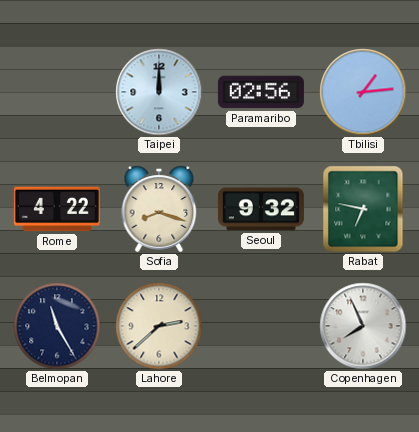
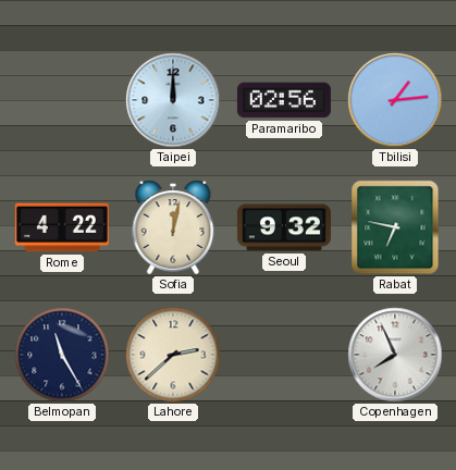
Sofia: 8:18 -> 12:02 (173, 227)
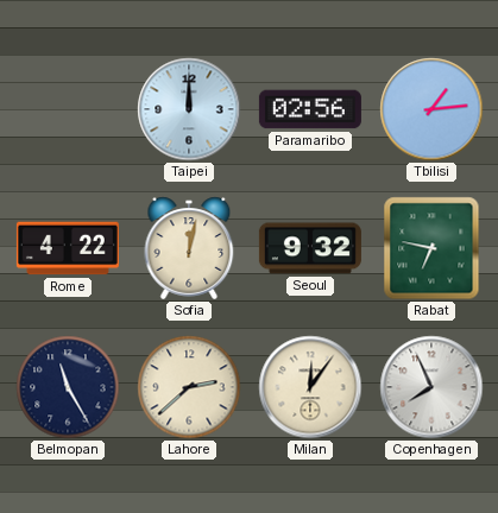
Milan: none -> 12:06 (310, 387)
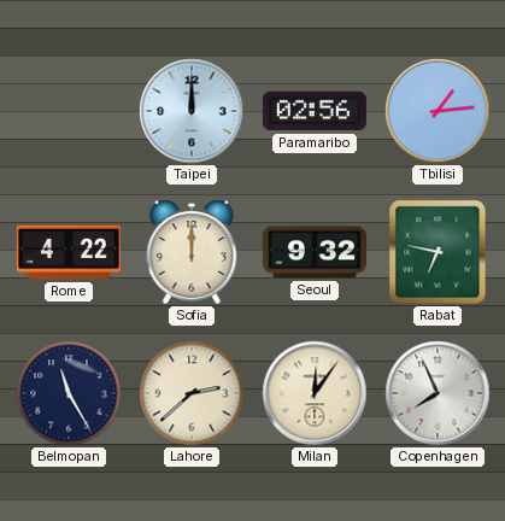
Sofia: 12:02 -> 12:00 (192, 252)
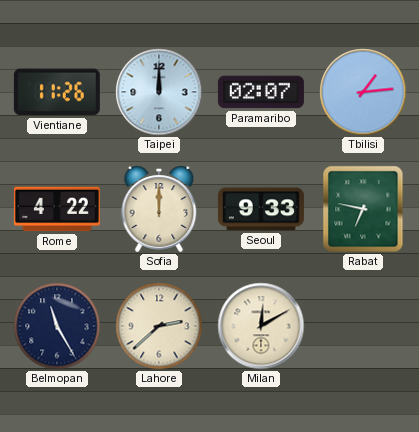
Vientiane: none -> 11:26 (57, 92)
Paramaribo: 02:56 -> 02:07 (261, 92)
Seoul: 9:32 -> 9:33 (261, 209)
Milan: 12:06 -> 12:10 (261, 326)
Copenhagen: 7:56 -> none (438, 393)
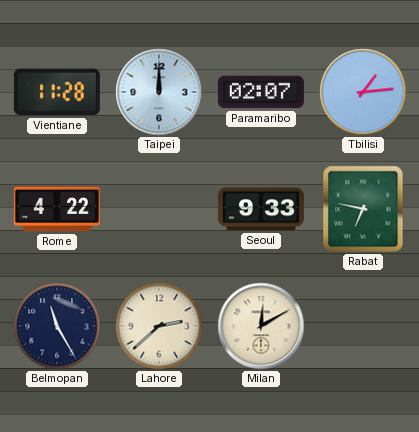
Vientiane: 11:26 -> 11:28 (57, 92)
Sofia: 12:00 -> none (159, 209)
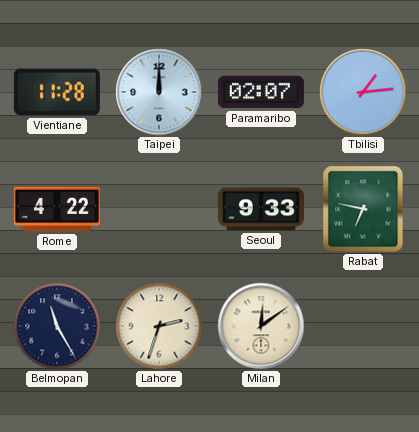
Lahore: 2:38 -> 2:33 (159, 326)
Milan: 12:10 -> 12:09 (261, 326)
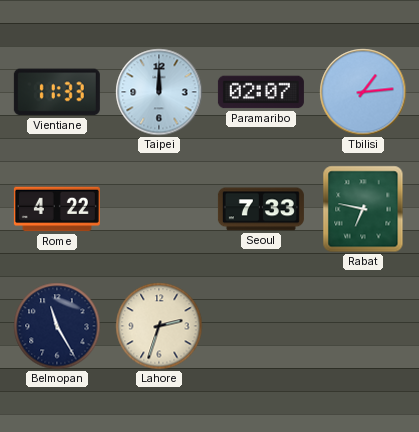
Vientiane: 11:28 -> 11:33 (57, 92)
Seoul: 9:33 -> 7:33 (261, 209)
Milan: 12:09 -> none (261, 326)
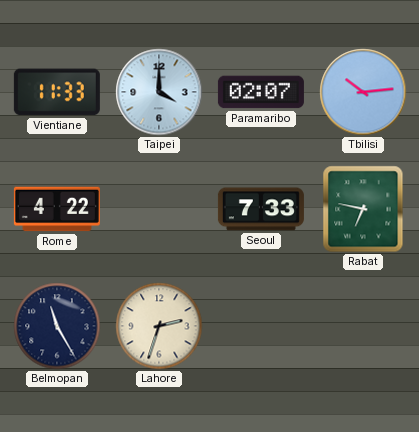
Taipei: 12:00 -> 4:00 (159, 92)
Tbilisi: 1:14 -> 10:14 (363, 92)
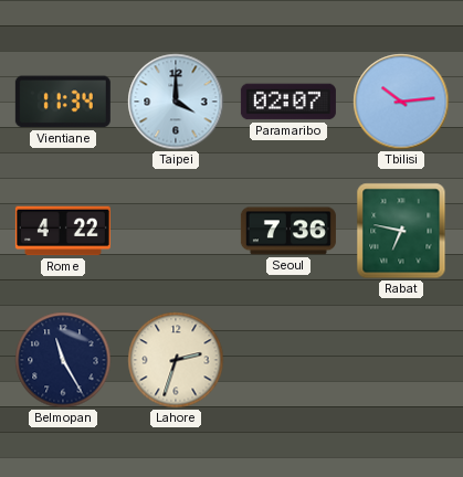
Vientiane: 11:33 -> 11:34 (63, 102)
Seoul: 7:33 -> 7:36 (288, 231)
